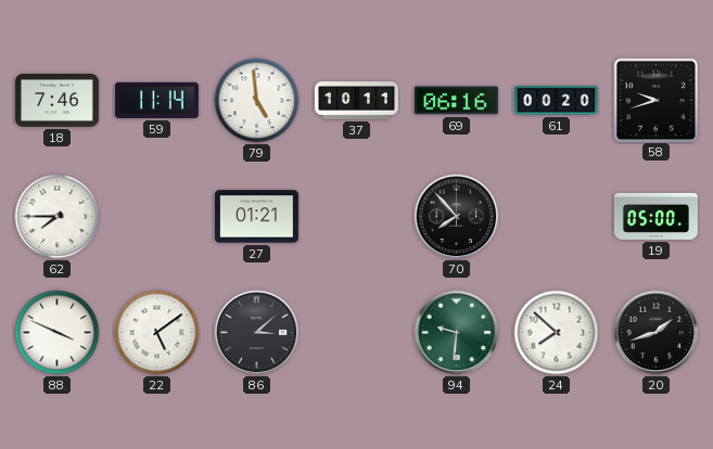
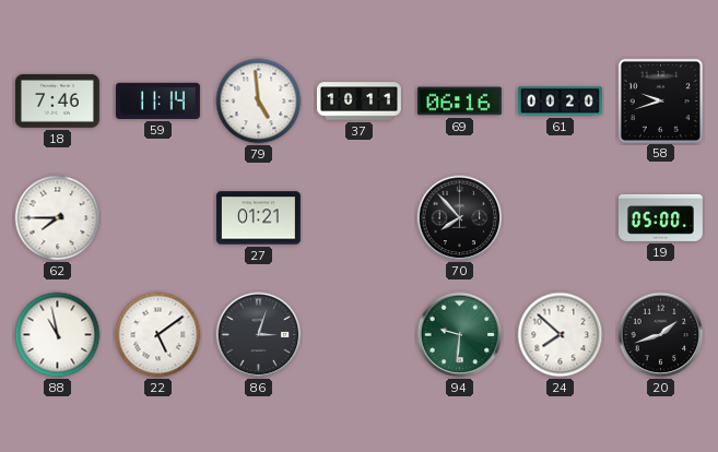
88: 3:49 -> 10:58 (58, 335)
86: 3:08 -> 3:03 (259, 335)
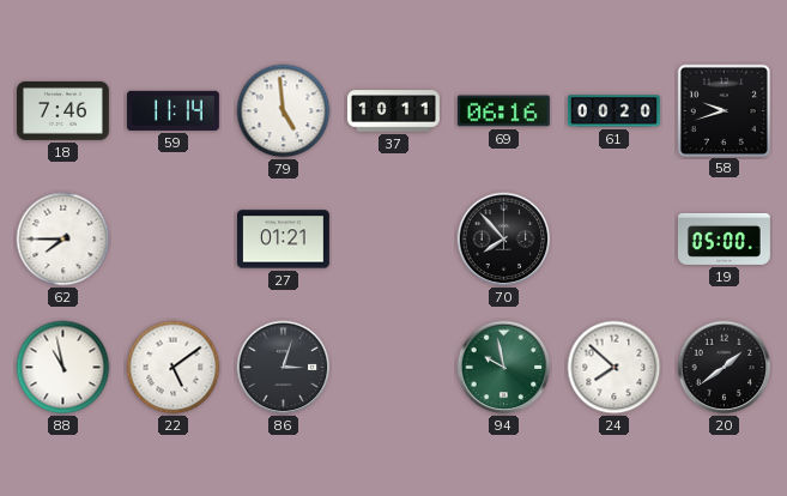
94: 9:31 -> 9:58 (504, 368)
20: 1:42 -> 1:39 (725, 368)
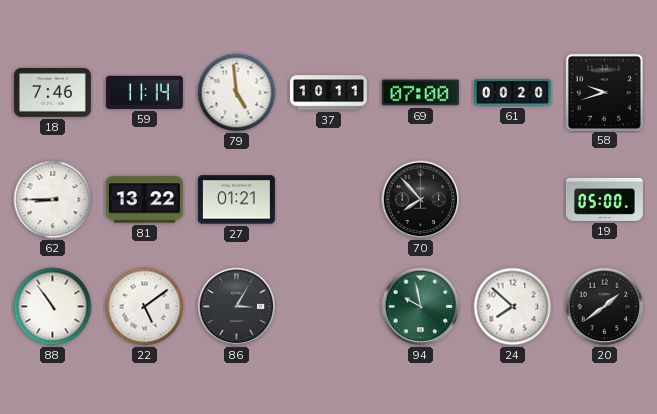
69: 06:16 -> 07:00 (420, 93)
62: 7:45 -> 8:45 (53, 200)
81: none -> 13:22 (144, 200)
88: 10:58 -> 10:54 (53, 307)
86: 3:03 -> 3:05 (237, 307)
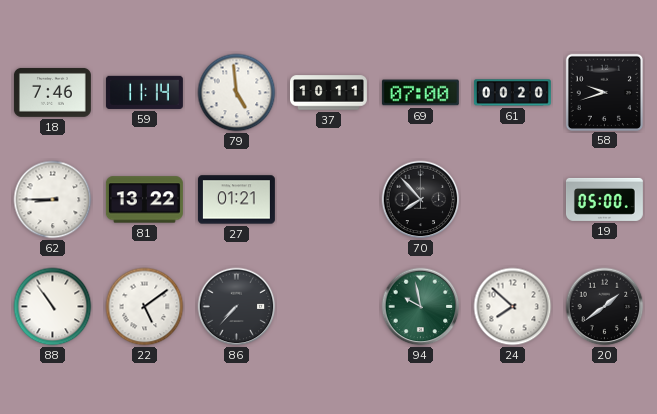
86: 3:05 -> 7:37 (237, 307)
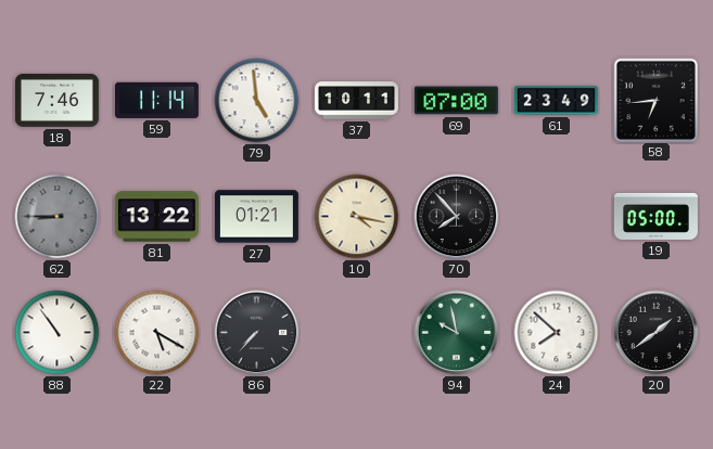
61: 00:20 -> 23:49 (556, 101)
58: 9:42 -> 6:44 (655, 100)
62 dial: white -> grey (58, 217)
10: none -> 4:17 (357, 217)
22: 5:09 -> 5:20 (157, 333)
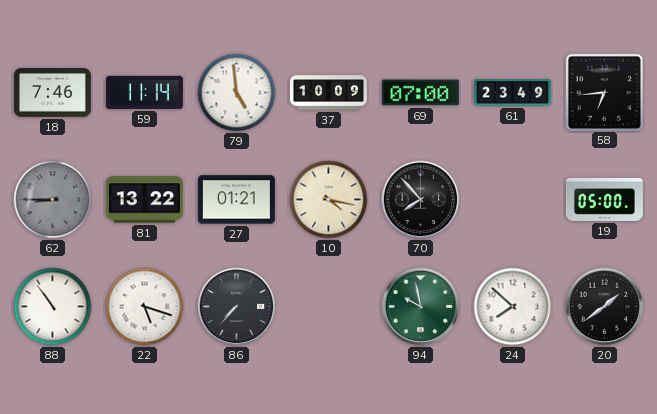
37: 10:11 -> 10:09 (328, 93)
22: 5:20 -> 5:18 (145, 307)
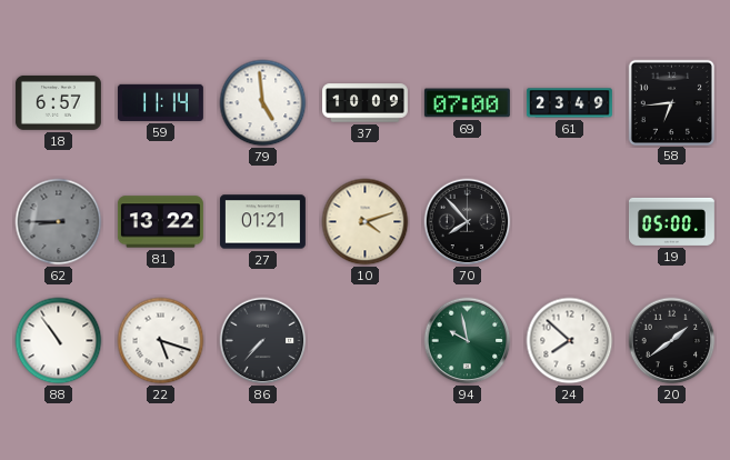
18: 7:46 -> 6:57 (58, 103)
10: 4:17 -> 4:12 (366, 222)
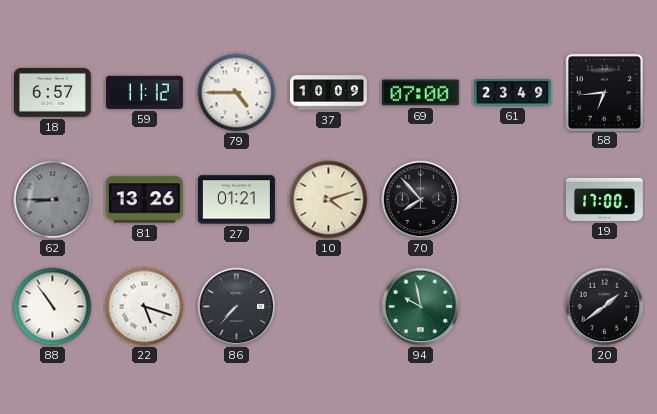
59: 11:14 -> 11:12 (144, 92)
79: 4:59 -> 4:45 (237, 93)
81: 13:22 -> 13:26 (144, 200)
19: 05:00 -> 17:00 (604, 199)
24: 7:52 -> none (570, 341)
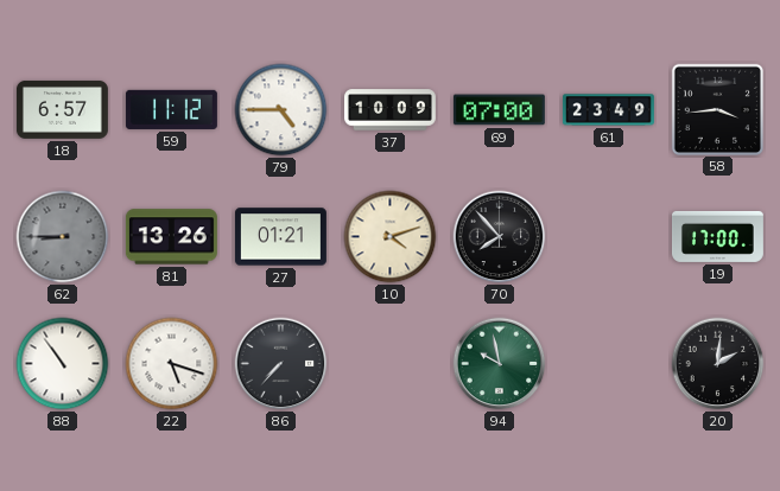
58: 6:44 -> 3:44 (717, 109)
20: 1:39 -> 2:01 (718, 364)
